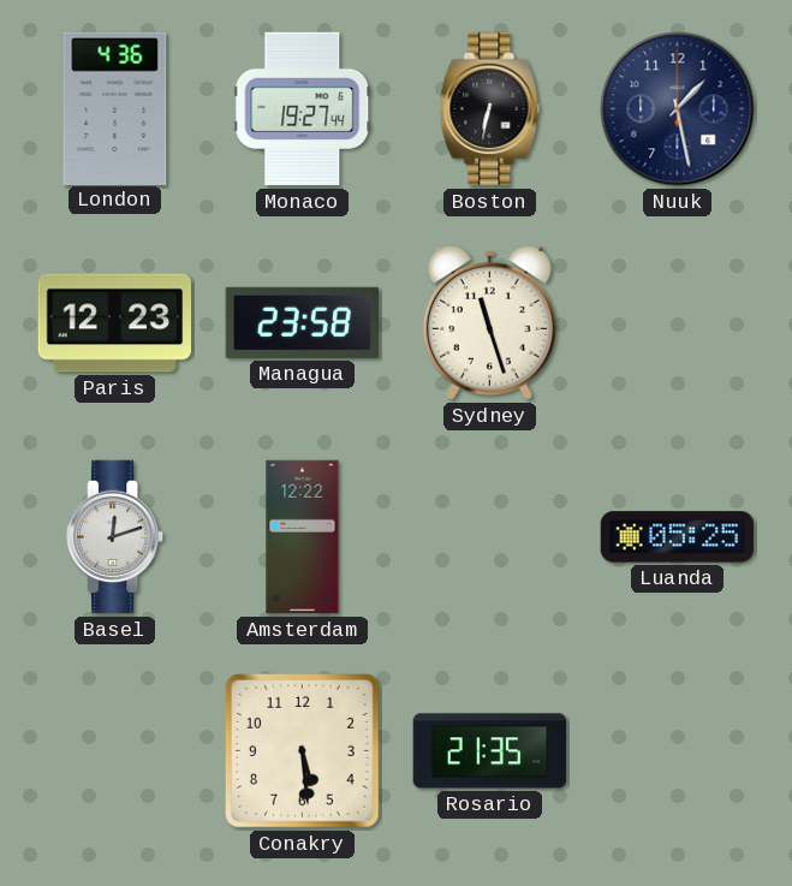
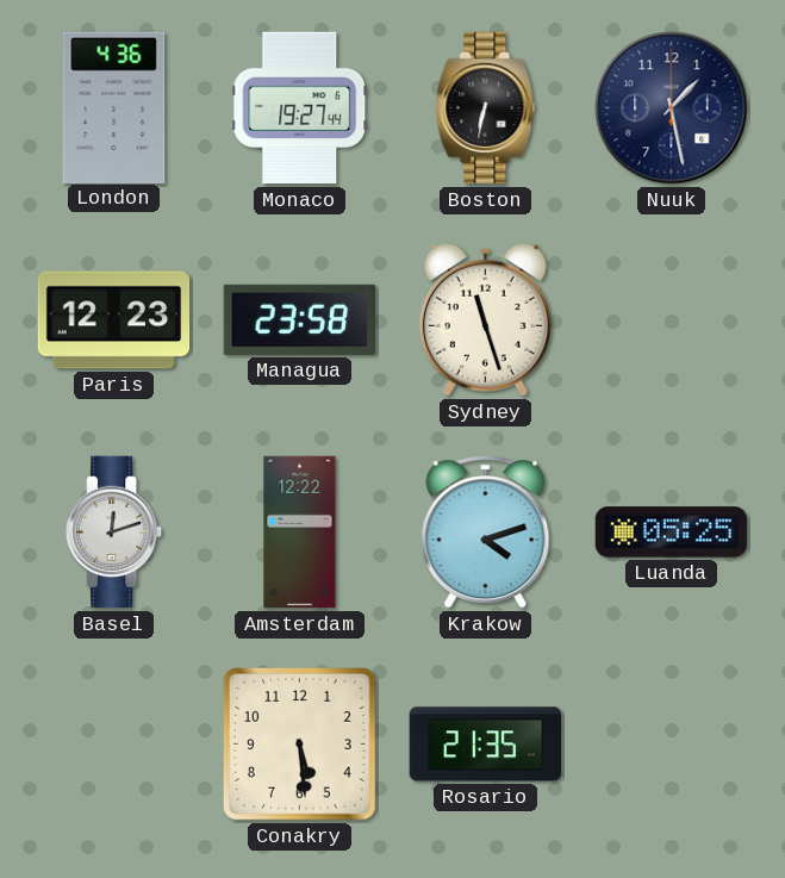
Krakow: none -> 4:12 (486, 533)
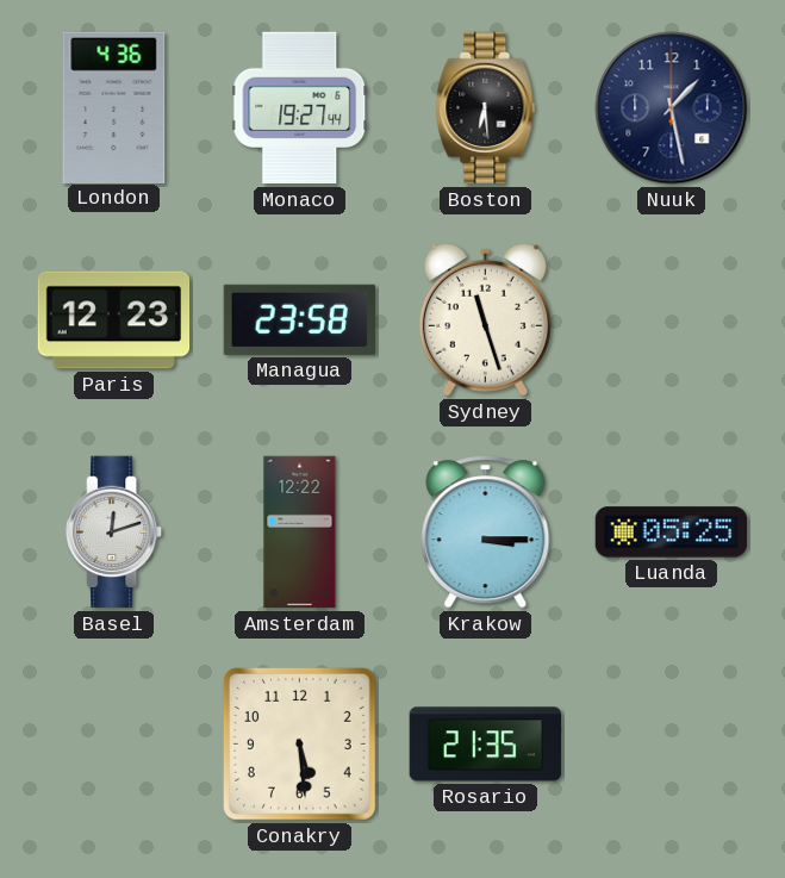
Boston: 6:32 -> 6:29 (486, 108)
Krakow: 4:12 -> 3:15 (486, 533)
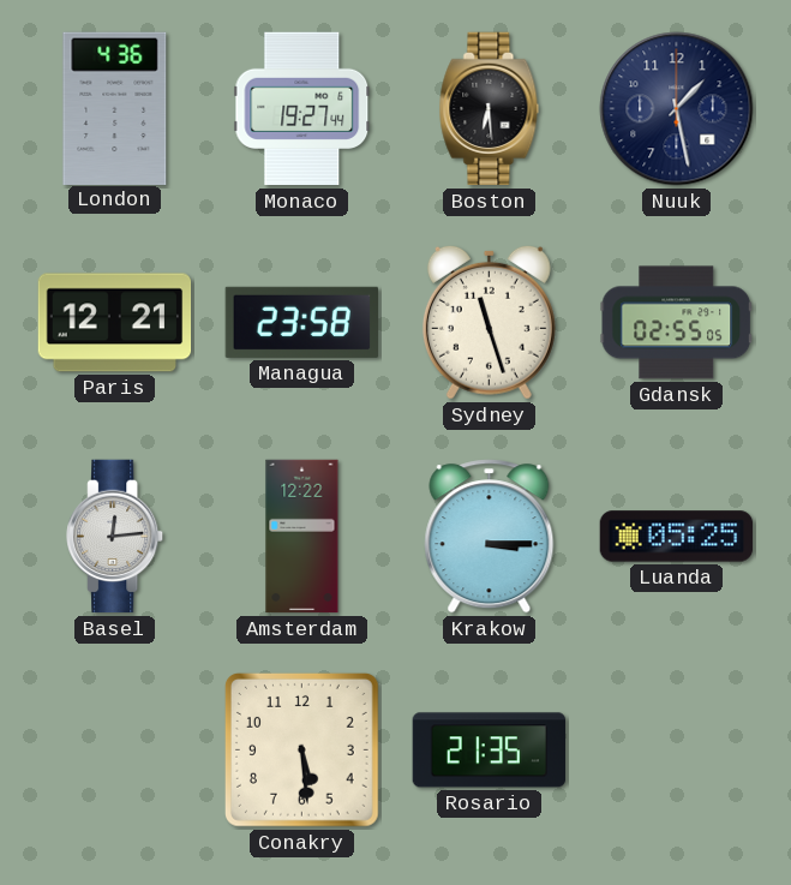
Paris: 12:23 -> 12:21 (115, 323)
Gdansk: none -> 02:55 (676, 323)
Basel: 12:12 -> 12:14 (115, 537)
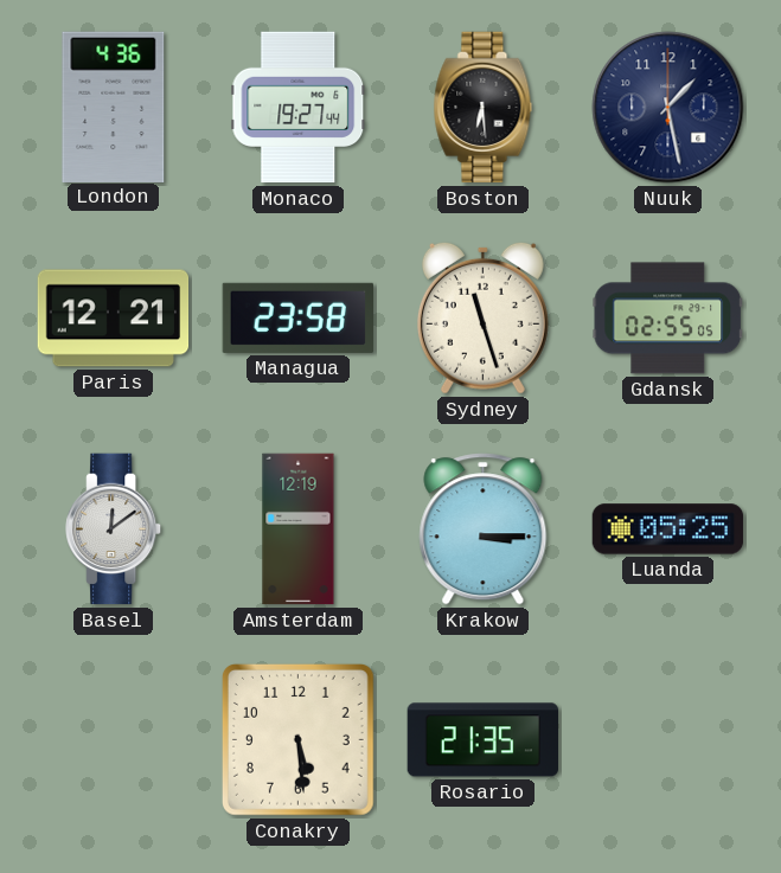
Basel: 12:14 -> 12:09 (114, 529)
Amsterdam: 12:22 -> 12:19 (299, 529)
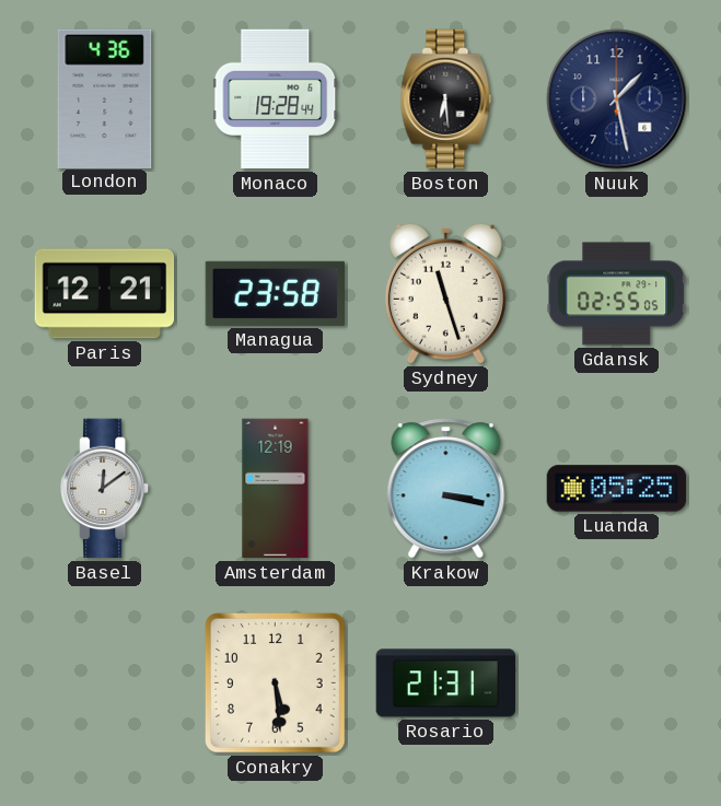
Monaco: 19:27 -> 19:28 (276, 100)
Krakow: 3:15 -> 3:17 (446, 489)
Rosario: 21:35 -> 21:31 (446, 684)
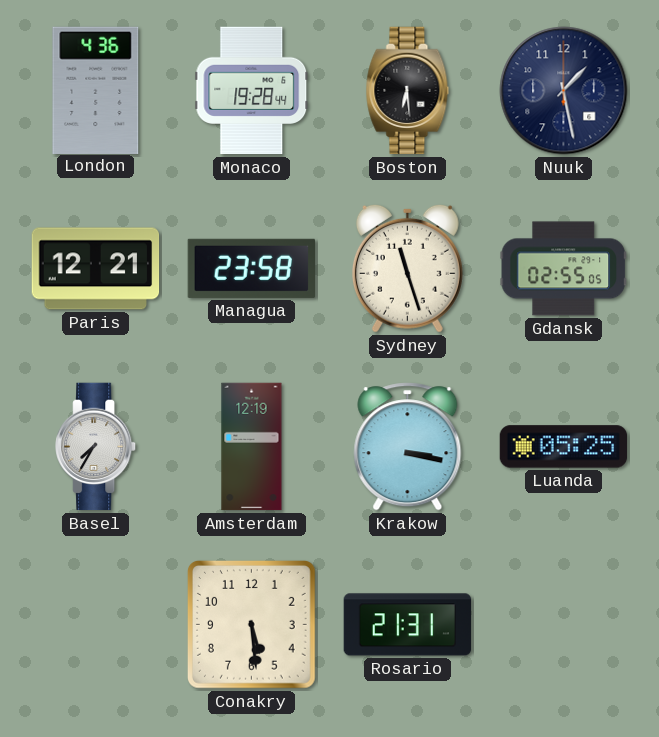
Basel: 12:09 -> 7:35 (96, 447)
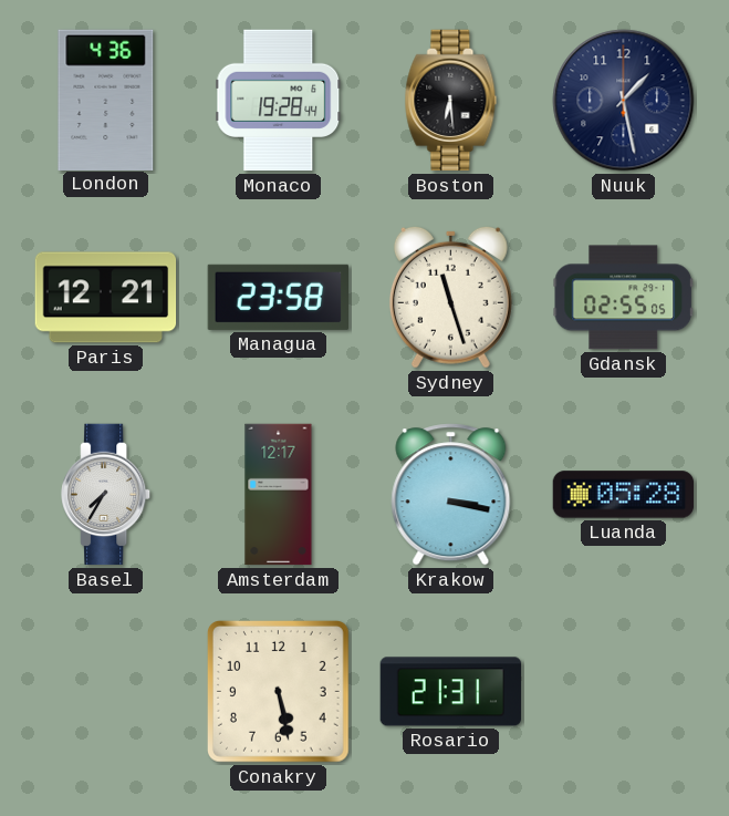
Amsterdam: 12:19 -> 12:17 (279, 495)
Luanda: 05:25 -> 05:28 (624, 495)
Conakry: 5:29 -> 5:28 (278, 691)
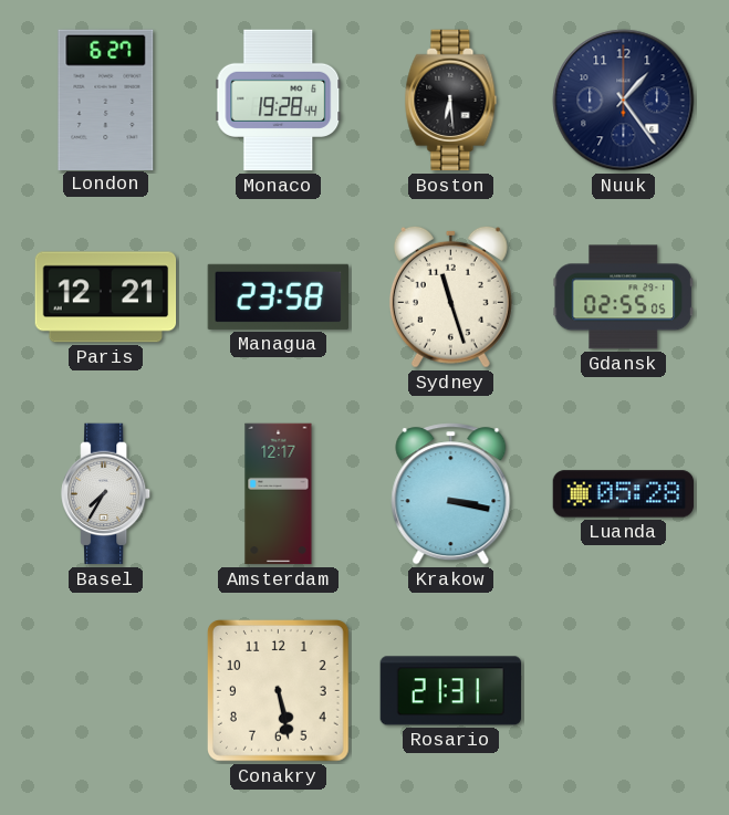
London: 4:36 -> 6:27 (106, 100)
Nuuk: 1:28 -> 1:24 (624, 101)
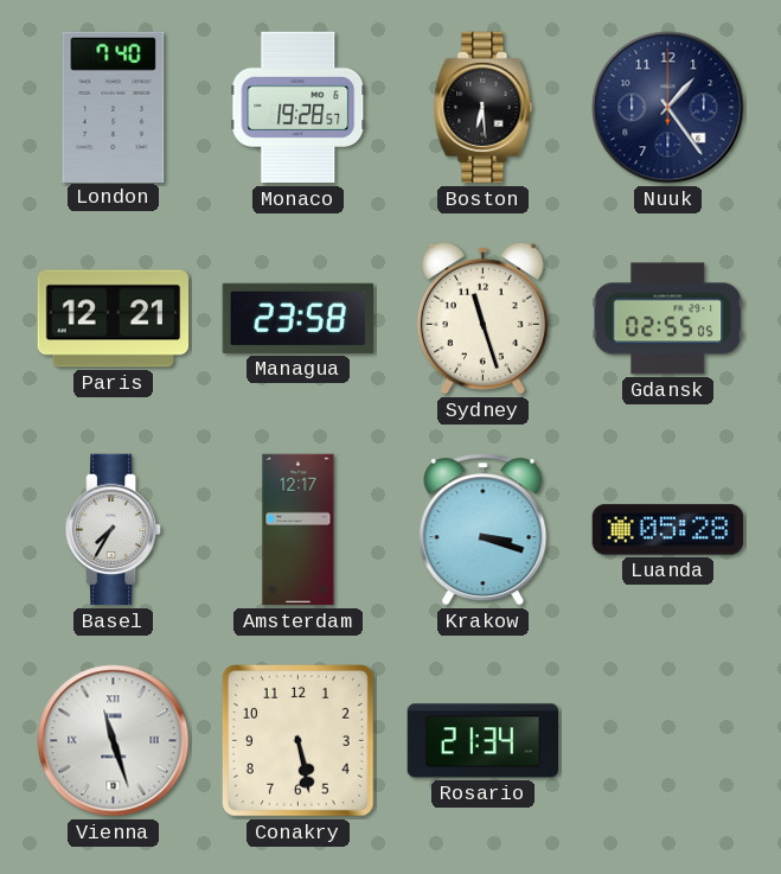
London: 6:27 -> 7:40 (114, 107)
Monaco: 19:28:44 -> 19:28:57 (299, 108)
Krakow: 3:17 -> 3:18 (484, 530)
Vienna: none -> 11:27 (114, 741)
Rosario: 21:31 -> 21:34 (484, 741)
